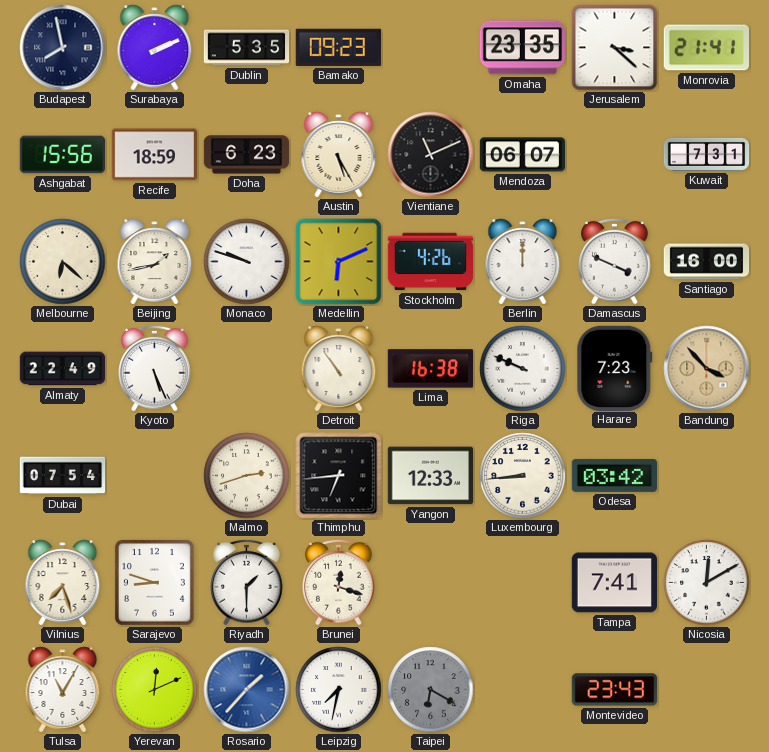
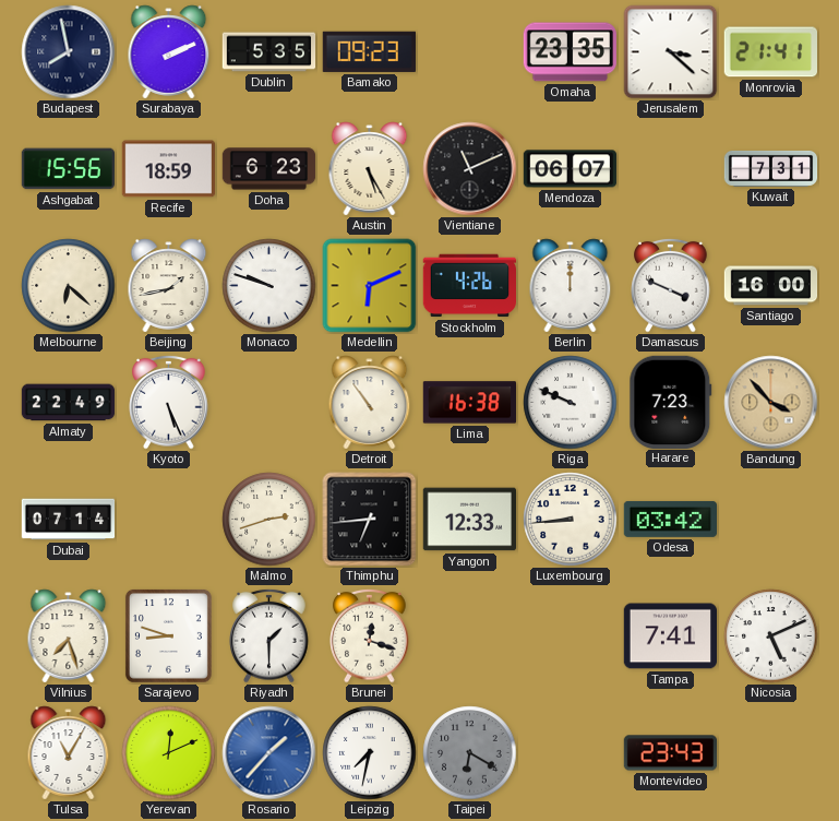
Dubai: 07:54 -> 07:14 (69, 520)
Nicosia: 12:10 -> 5:11 (771, 636)
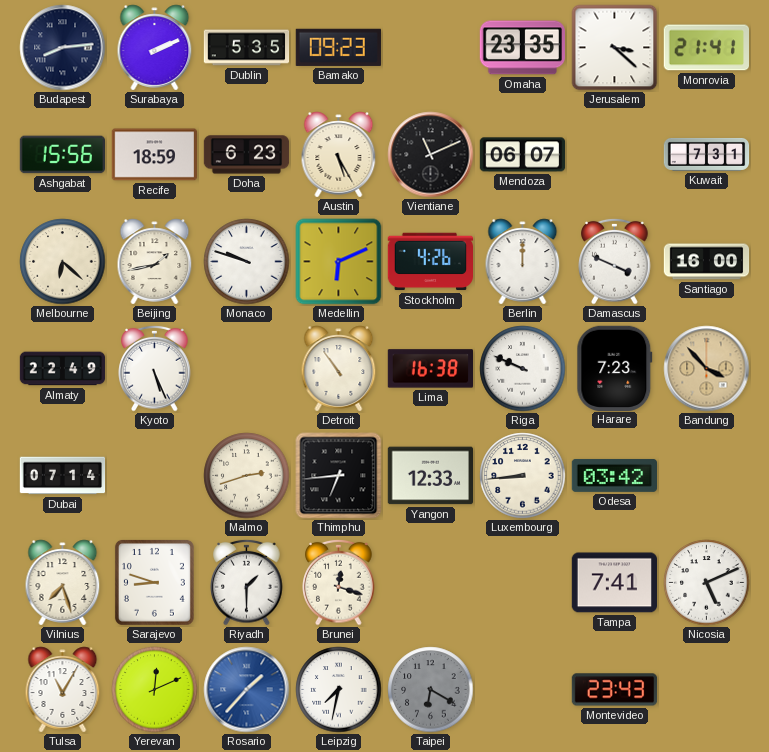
Budapest: 7:58 -> 8:14 (63, 48)
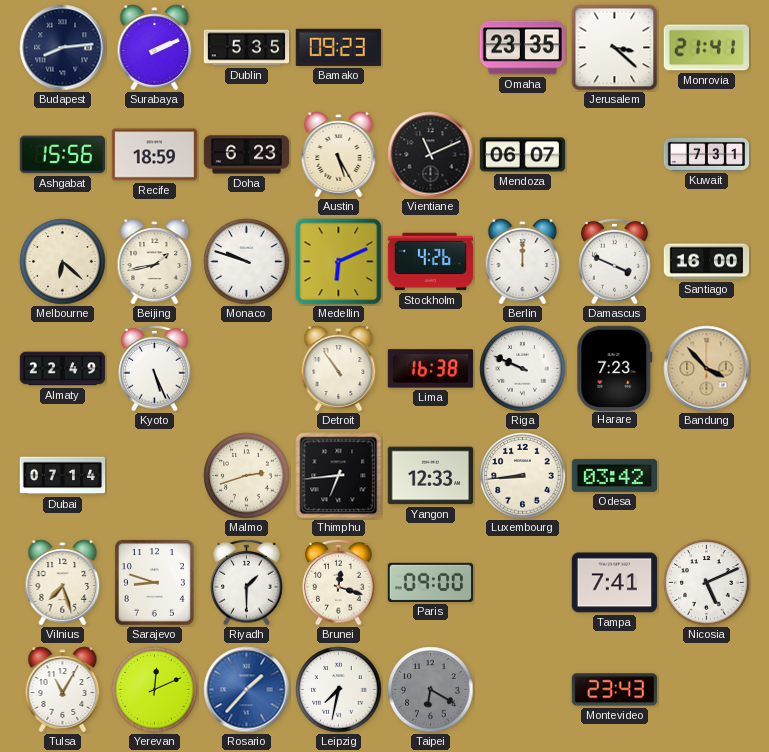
Paris: none -> 09:00 (430, 582)
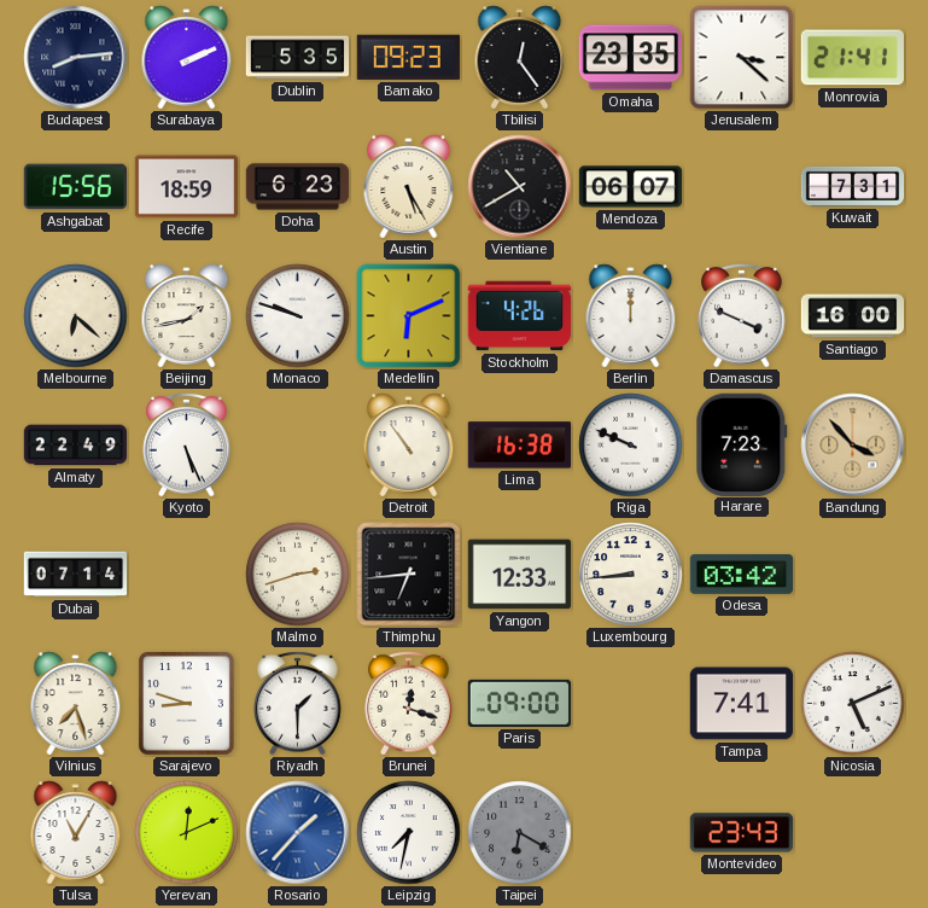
Tbilisi: none -> 12:24 (520, 58)
Vientiane: 11:11 -> 10:40 (520, 187)
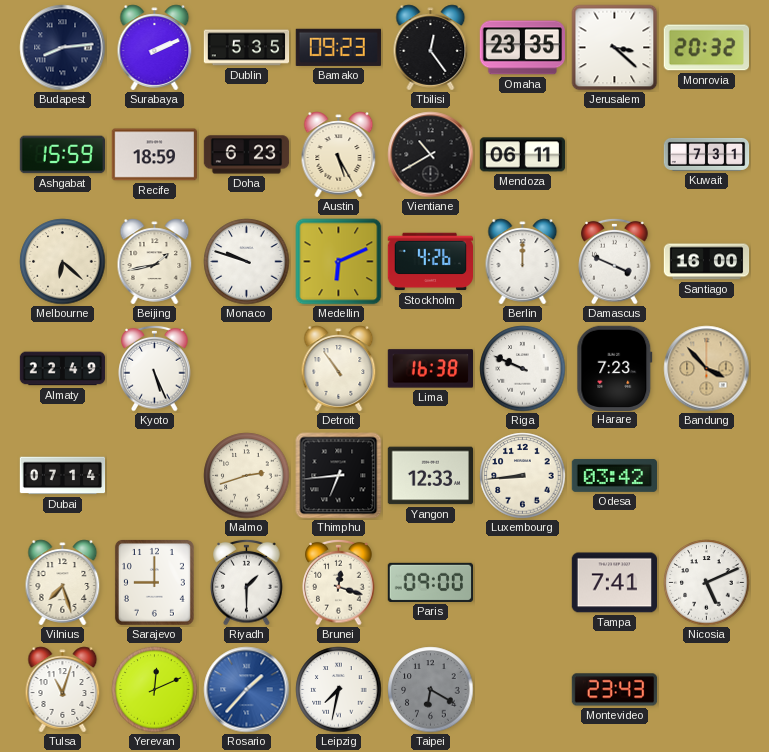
Monrovia: 21:41 -> 20:32 (706, 48)
Ashgabat: 15:56 -> 15:59 (63, 155)
Mendoza: 06:07 -> 06:11 (523, 155)
Sarajevo: 8:48 -> 9:00 (154, 582)
Tulsa: 11:05 -> 11:03 (63, 690)
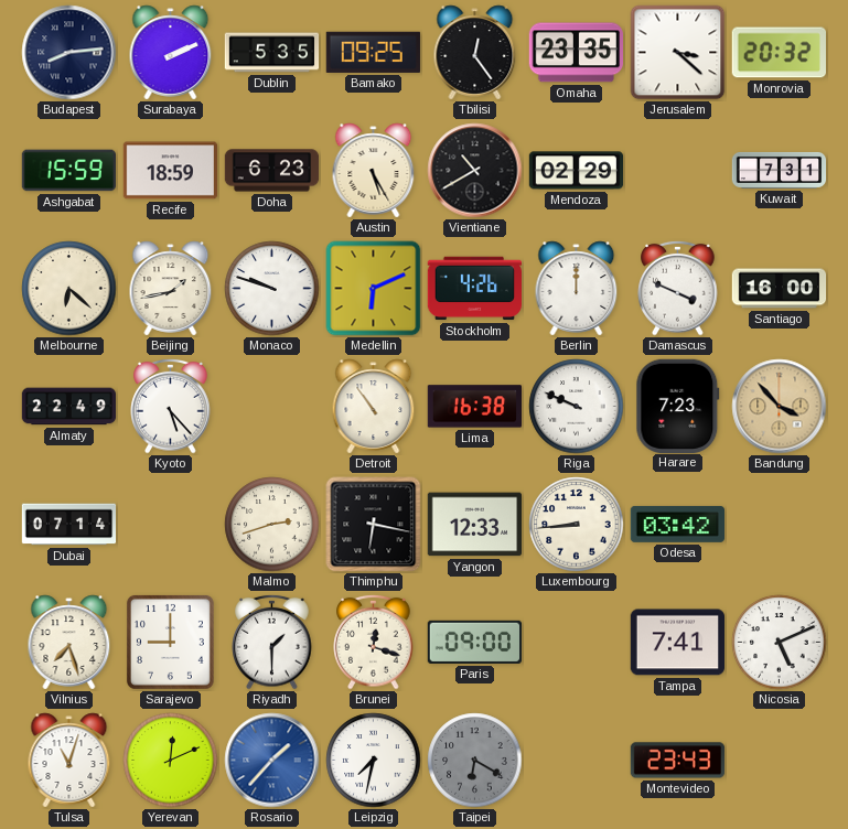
Bamako: 09:23 -> 09:25 (373, 52)
Mendoza: 06:11 -> 02:29 (577, 171)
Kyoto: 5:26 -> 5:23 (171, 406)
Thimphu: 6:44 -> 6:17 (374, 525)
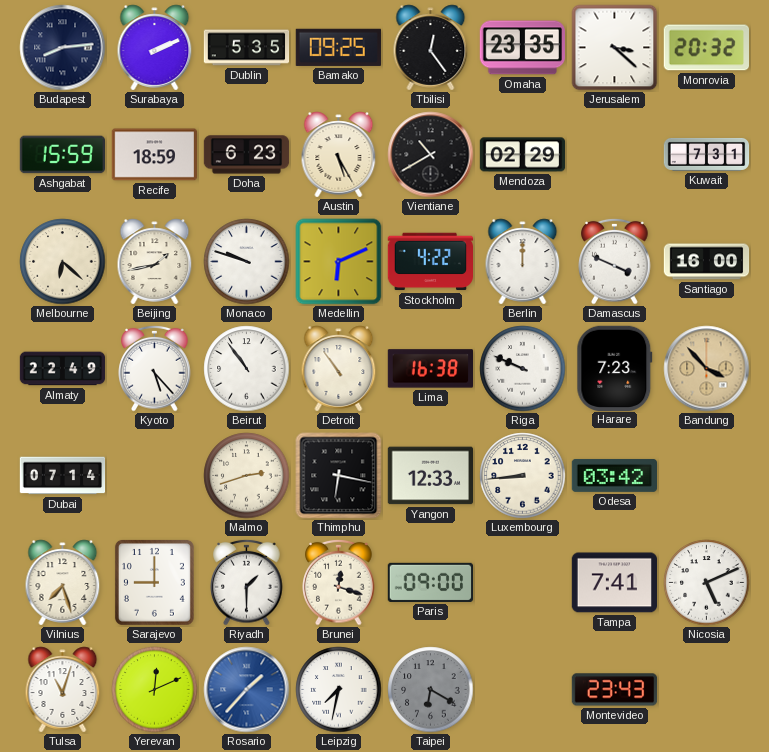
Stockholm: 4:26 -> 4:22 (431, 262)
Beirut: none -> 10:54 (247, 369)
